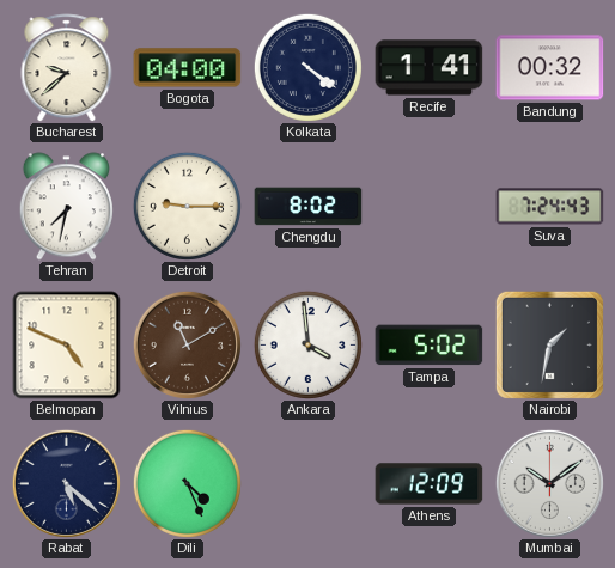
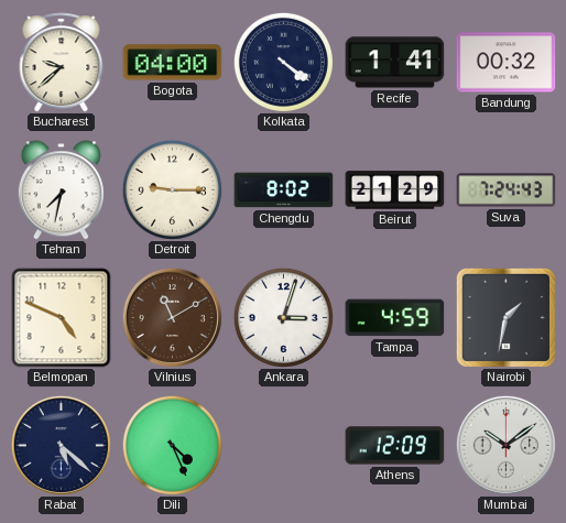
Beirut: none -> 21:29 (395, 190)
Ankara: 3:59 -> 3:03 (283, 317)
Tampa: 5:02 -> 4:59 (395, 318)
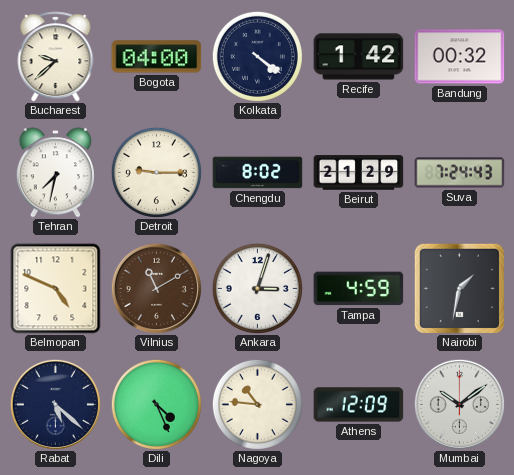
Recife: 1:41 -> 1:42 (359, 57)
Nagoya: none -> 10:46 (257, 404)
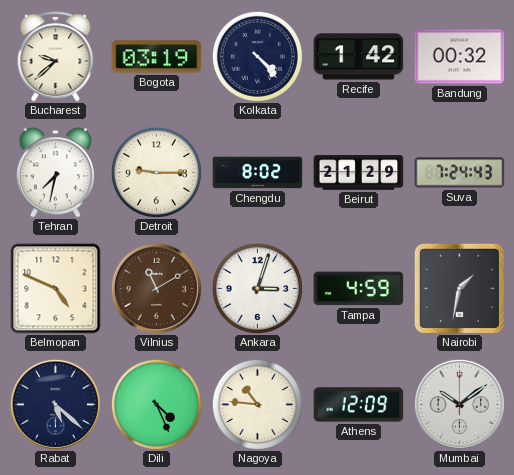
Bogota: 04:00 -> 03:19 (157, 57)
Kolkata: 4:21 -> 4:23 (257, 56)
